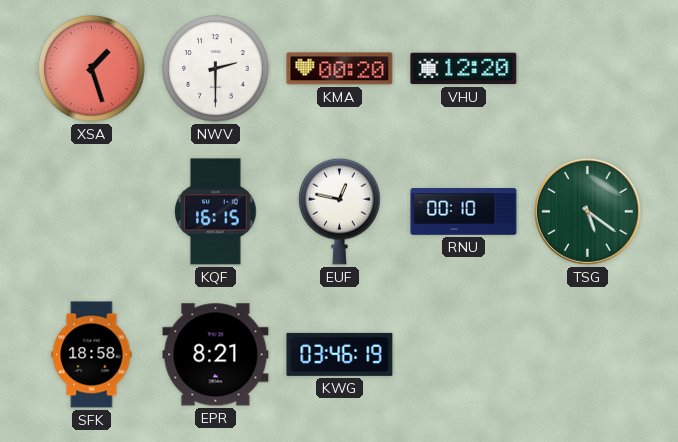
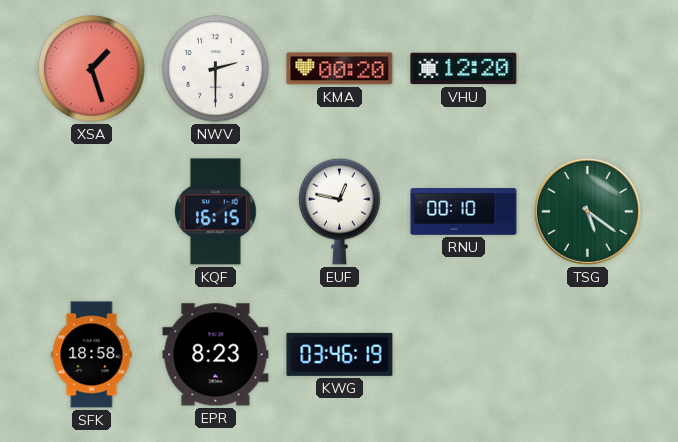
EPR: 8:21 -> 8:23 (216, 355)
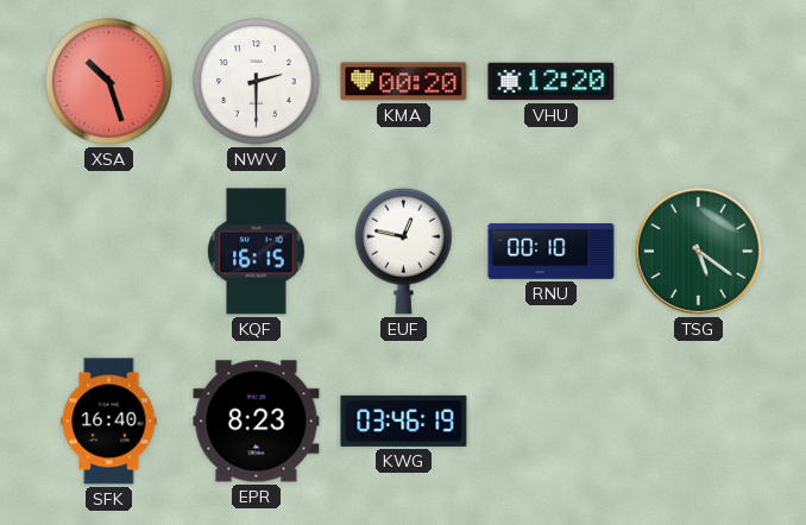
XSA: 1:27 -> 10:27 (109, 82)
SFK: 18:58 -> 16:40 (109, 422)
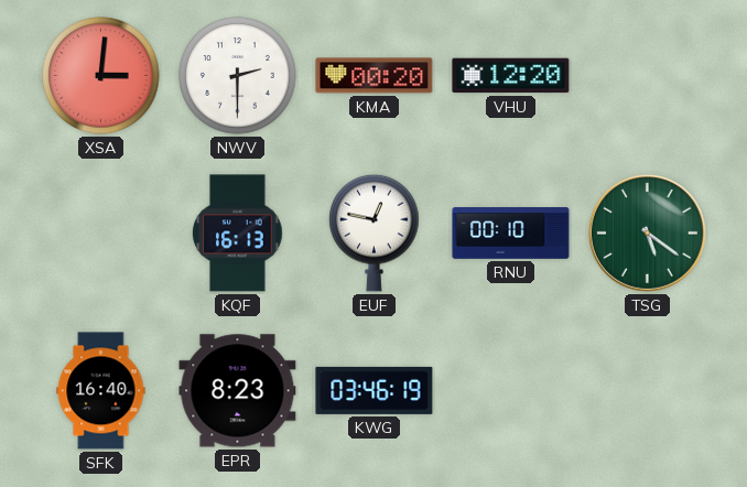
XSA: 10:27 -> 3:01 (101, 76)
KQF: 16:15 -> 16:13 (238, 234)
